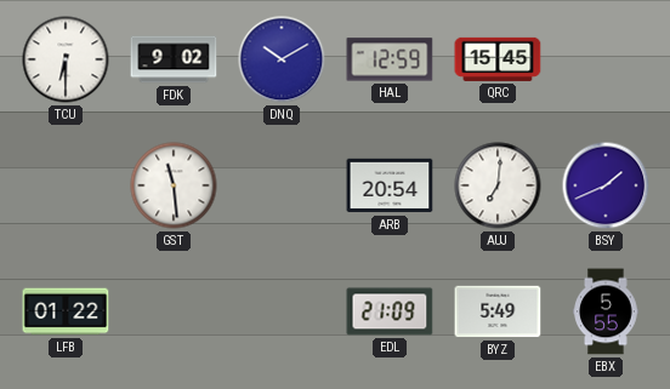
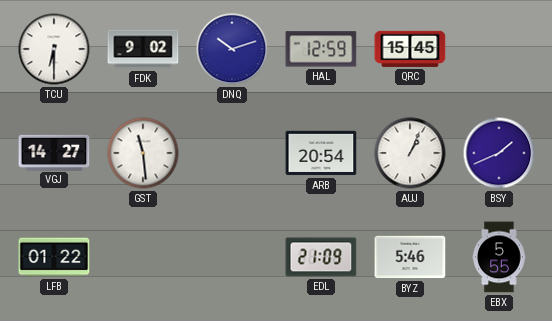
DNQ: 10:10 -> 10:12 (232, 49)
VGJ: none -> 14:27 (54, 152)
AUJ: 7:01 -> 1:04 (410, 153)
BYZ: 5:49 -> 5:46 (410, 257)
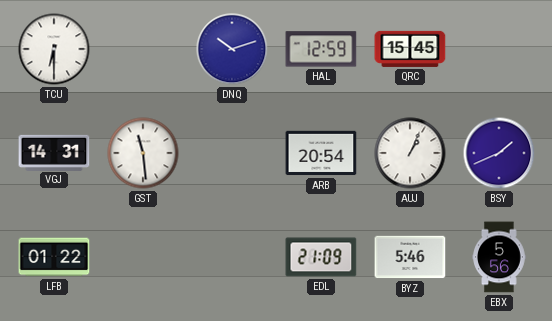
FDK: 9:02 -> none (143, 49)
VGJ: 14:27 -> 14:31 (54, 152)
EBX: 5:55 -> 5:56 (499, 257)
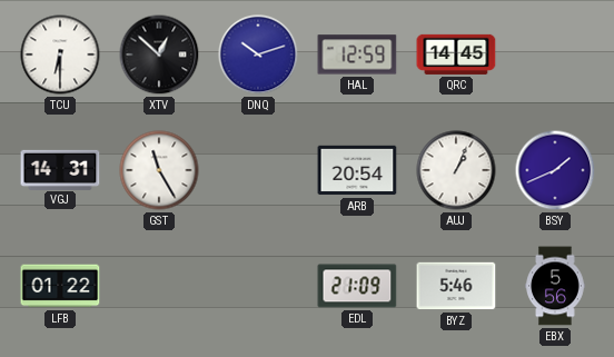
XTV: none -> 12:52 (159, 54)
QRC: 15:45 -> 14:45 (456, 54)
GST: 11:29 -> 11:25 (159, 170)
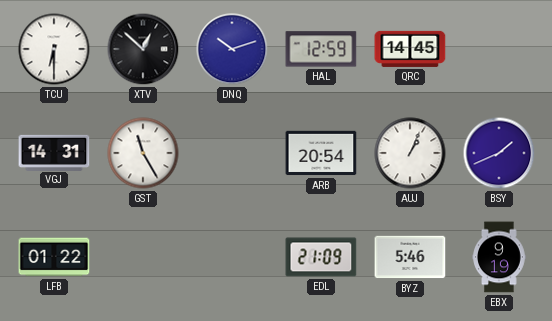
EBX: 5:56 -> 9:19 (499, 257)
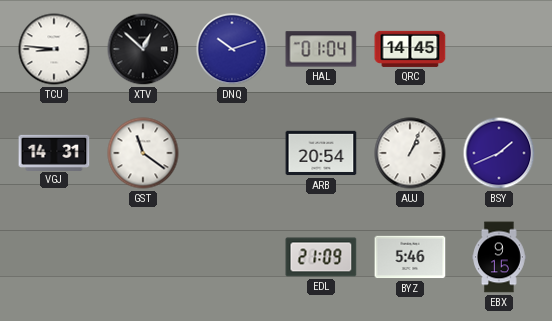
TCU: 6:30 -> 8:46 (54, 49)
HAL: 12:59 -> 01:04 (321, 49)
GST: 11:25 -> 11:21 (143, 153)
LFB: 01:22 -> none (54, 257)
EBX: 9:19 -> 9:15 (499, 257)
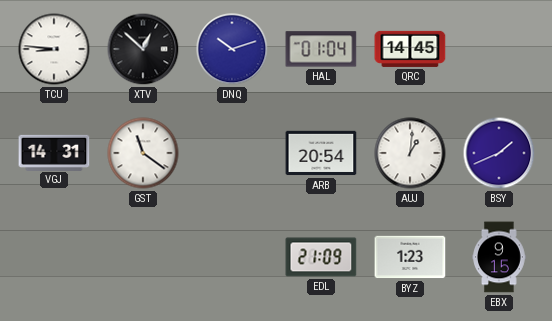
AUJ: 1:04 -> 1:01 (410, 153)
BYZ: 5:46 -> 1:23 (410, 257)
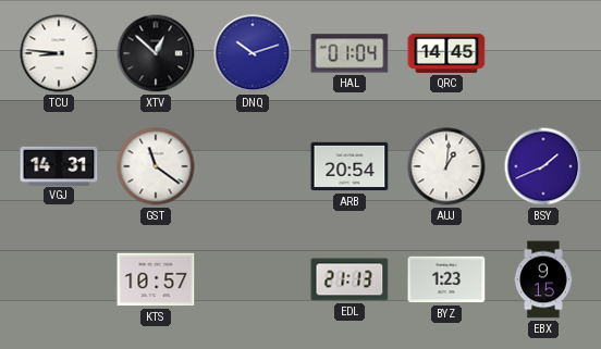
KTS: none -> 10:57 (156, 279)
EDL: 21:09 -> 21:13 (349, 279)
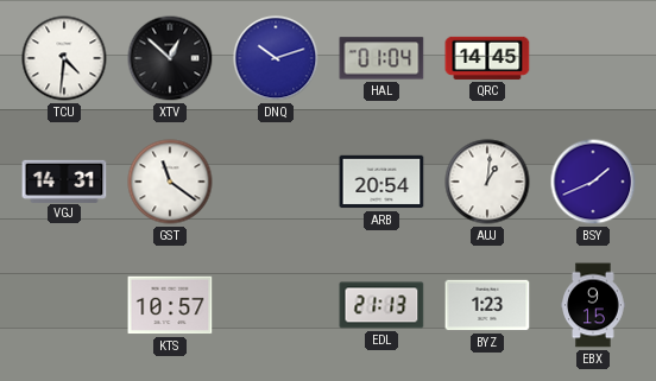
TCU: 8:46 -> 4:31 (64, 58)
